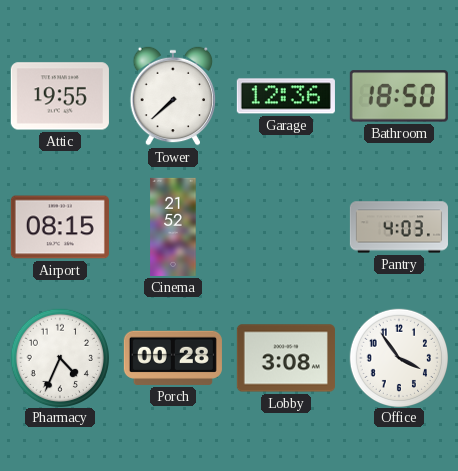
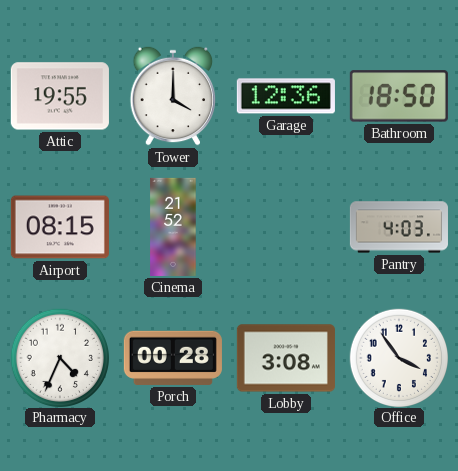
Tower: 7:38 -> 4:00 (173, 96)
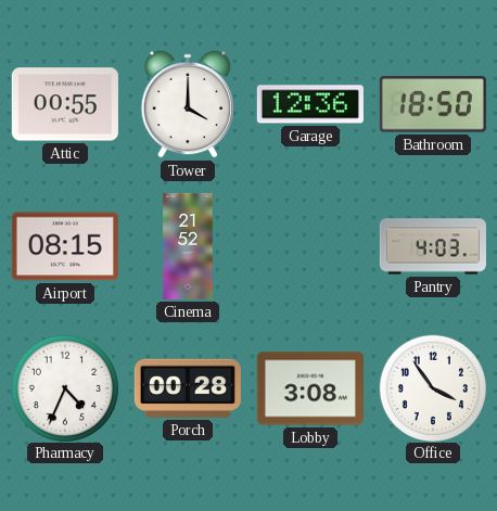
Attic: 19:55 -> 00:55 (65, 104)
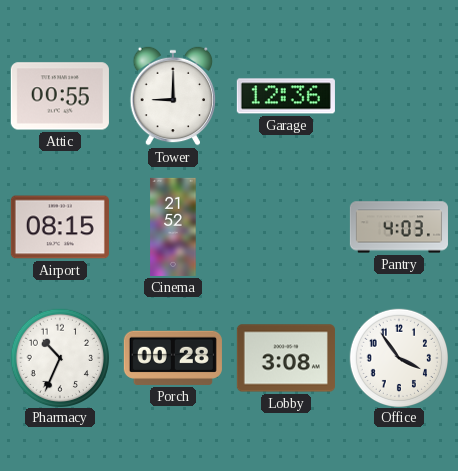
Tower: 4:00 -> 9:00 (173, 96)
Bathroom: 18:50 -> none (433, 104)
Pharmacy: 4:34 -> 10:34 (59, 357)
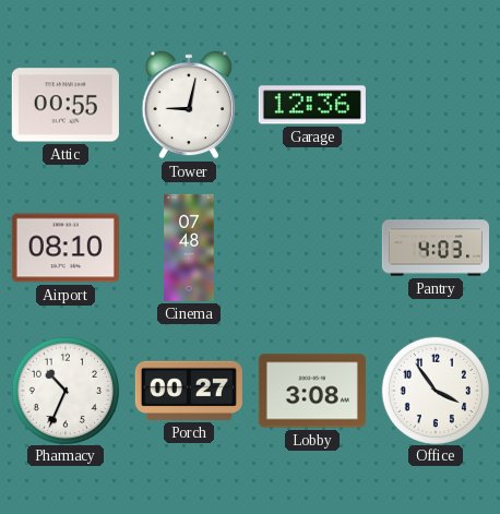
Tower: 9:00 -> 9:02 (189, 105)
Airport: 08:15 -> 08:10 (66, 248)
Cinema: 21:52 -> 07:48 (189, 248)
Porch: 00:28 -> 00:27 (189, 391)
